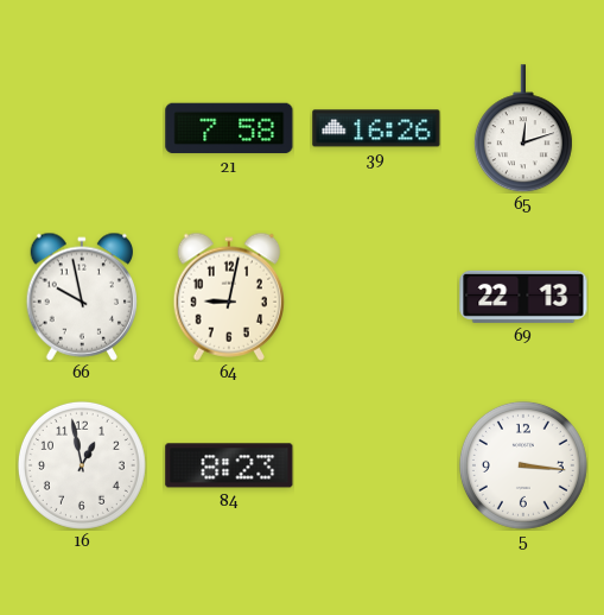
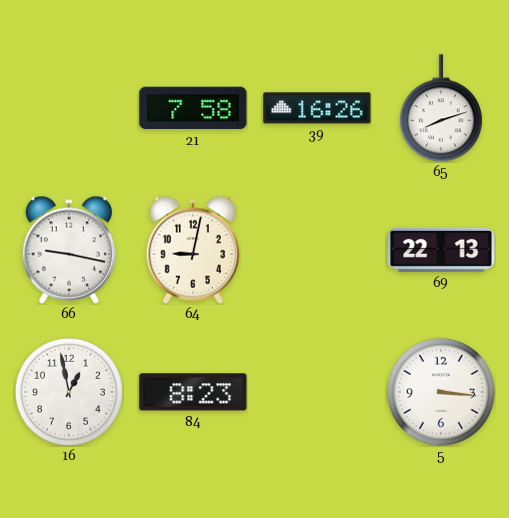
65: 12:12 -> 8:12 (441, 108)
66: 9:58 -> 9:17 (68, 250)
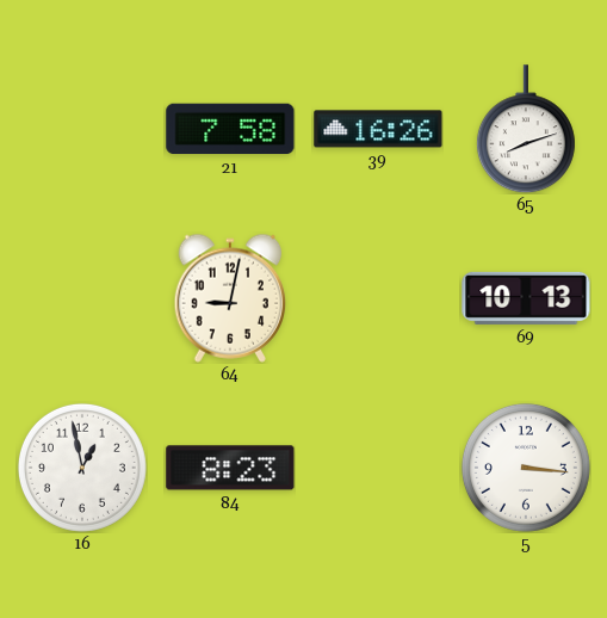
66: 9:17 -> none (68, 250)
69: 22:13 -> 10:13 (526, 298)
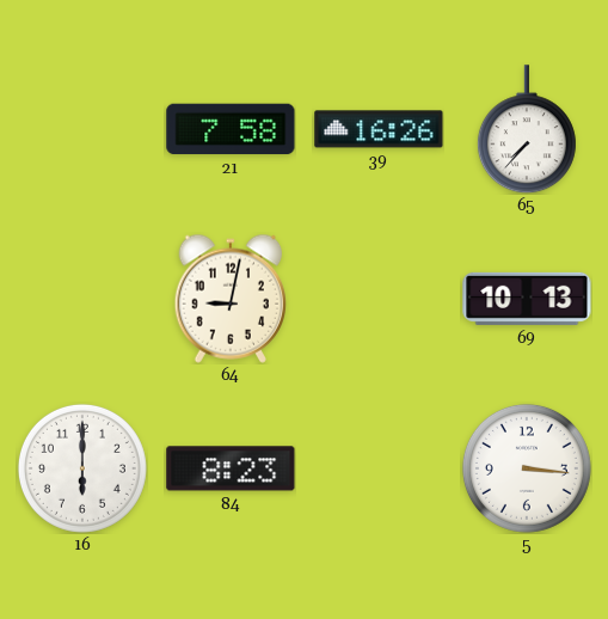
65: 8:12 -> 7:37 (527, 129)
16: 12:58 -> 6:00 (82, 468)
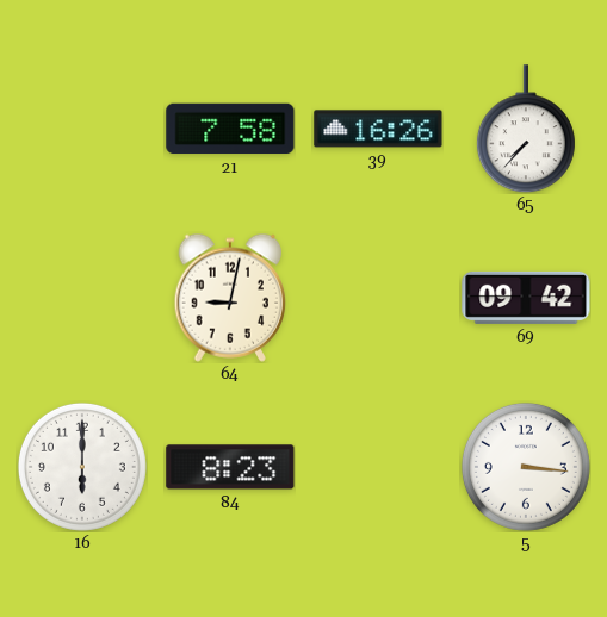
69: 10:13 -> 09:42 (526, 298)
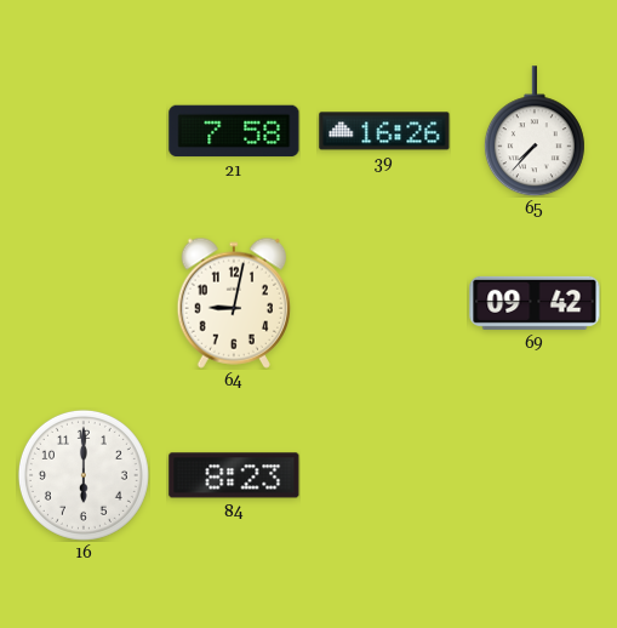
5: 3:16 -> none (526, 467)
